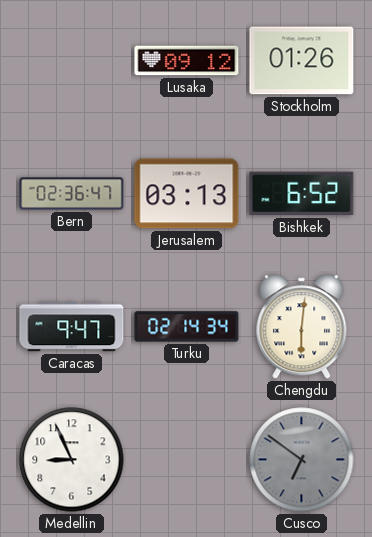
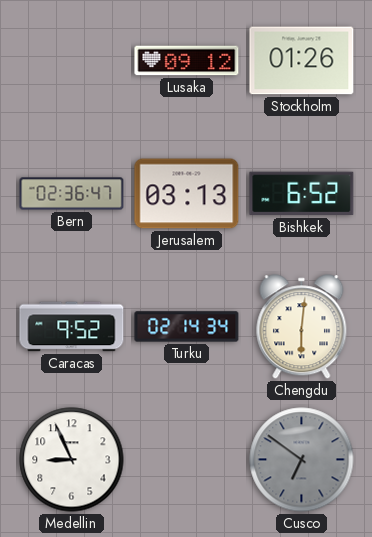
Caracas: 9:47 -> 9:52 (72, 327)
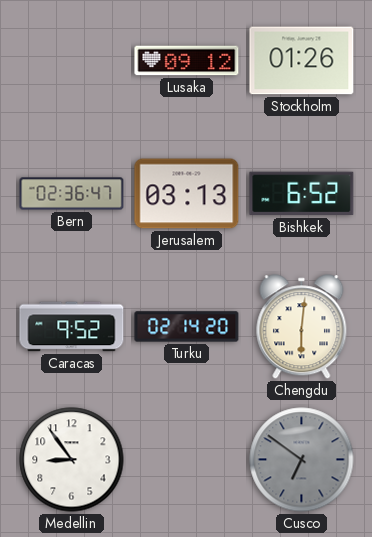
Turku: 02:14:34 -> 02:14:20 (187, 327)
Medellin: 8:56 -> 8:54 (72, 460)
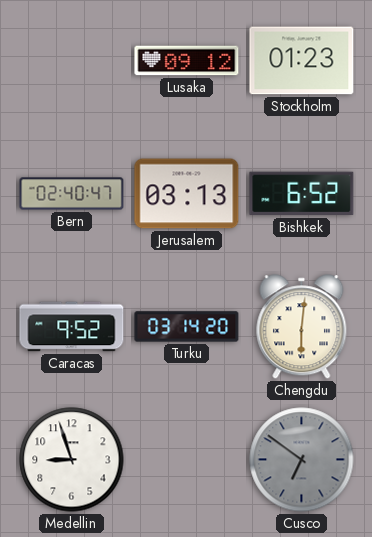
Stockholm: 01:26 -> 01:23 (302, 61)
Bern: 02:36 -> 02:40 (72, 194)
Turku: 02:14 -> 03:14 (187, 327)
Medellin: 8:54 -> 8:57 (72, 460)
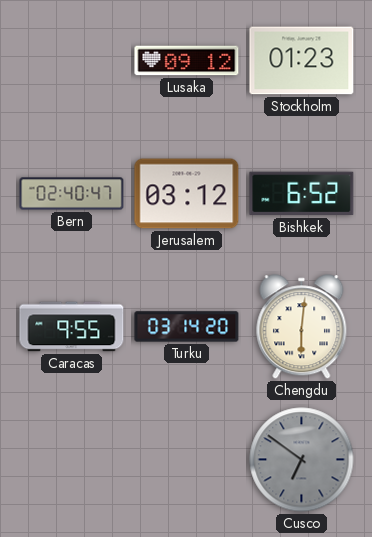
Jerusalem: 03:13 -> 03:12 (187, 194)
Caracas: 9:52 -> 9:55 (72, 327)
Medellin: 8:57 -> none (72, 460)
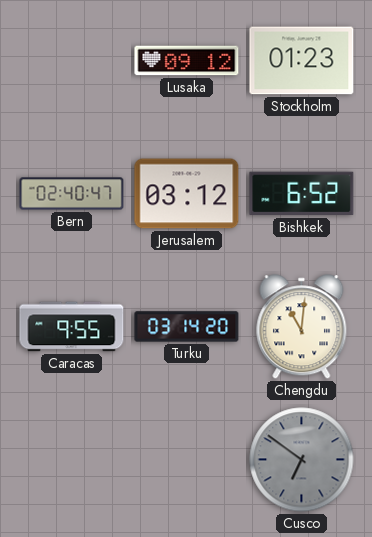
Chengdu: 6:01 -> 11:01 (302, 327)
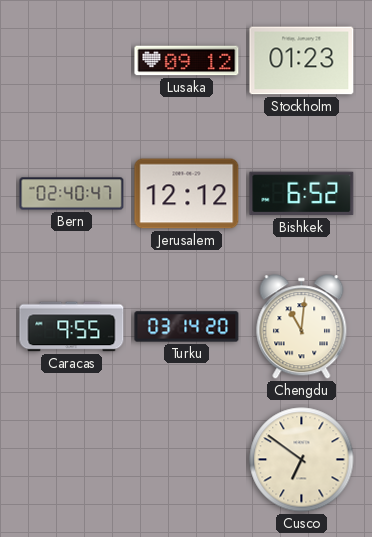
Jerusalem: 03:12 -> 12:12 (187, 194)
Cusco dial: grey -> cream (302, 460)
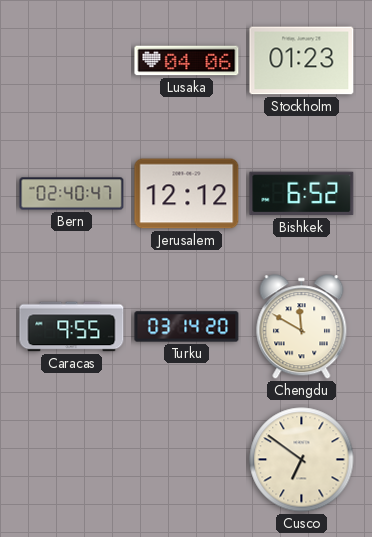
Lusaka: 09:12 -> 04:06 (187, 61)
Chengdu: 11:01 -> 11:50 (302, 327)
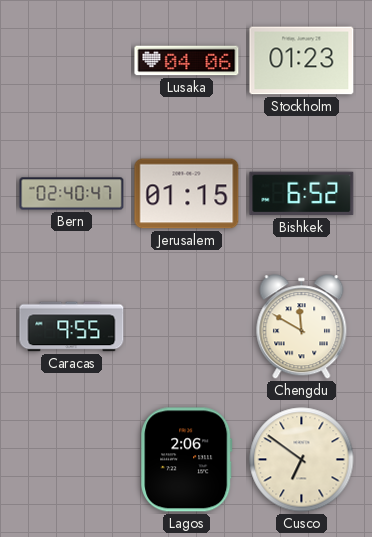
Jerusalem: 12:12 -> 01:15 (187, 194)
Turku: 03:14 -> none (187, 327)
Lagos: none -> 2:06 (187, 460)
